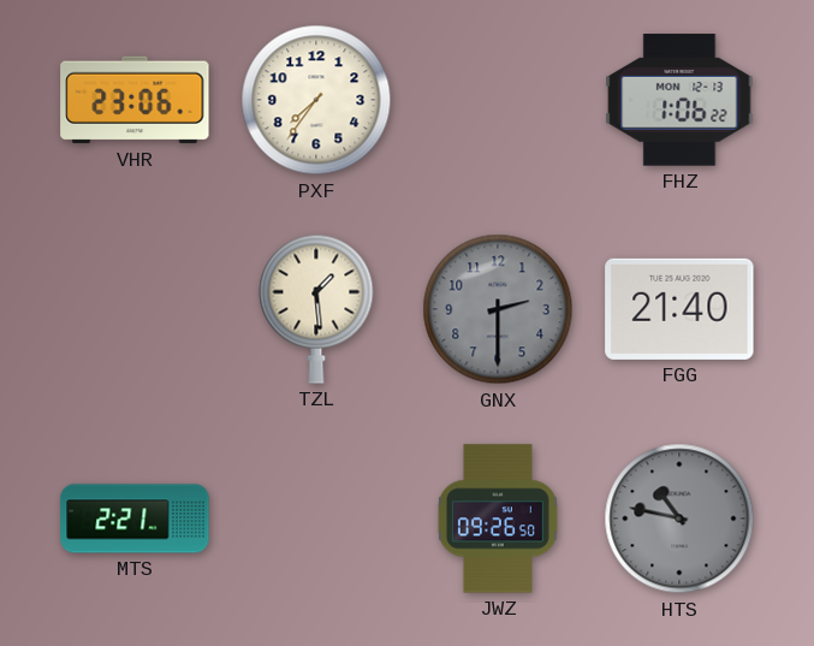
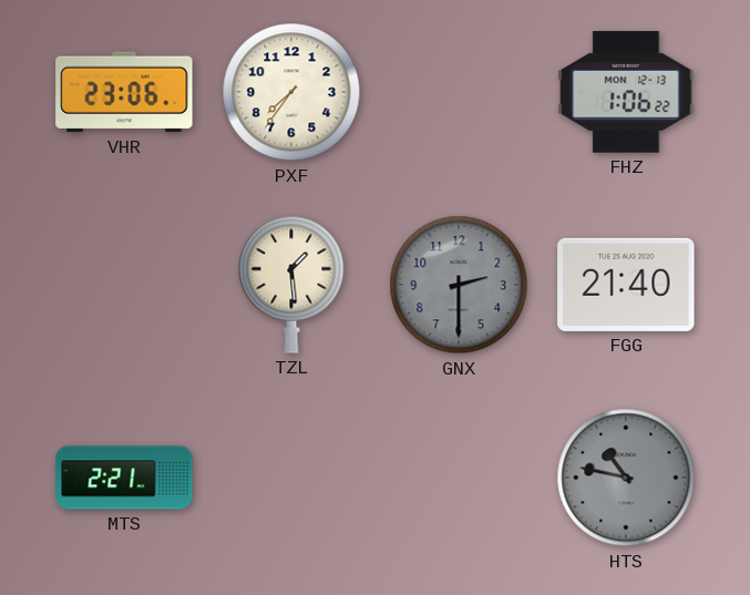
JWZ: 09:26 -> none (498, 518)
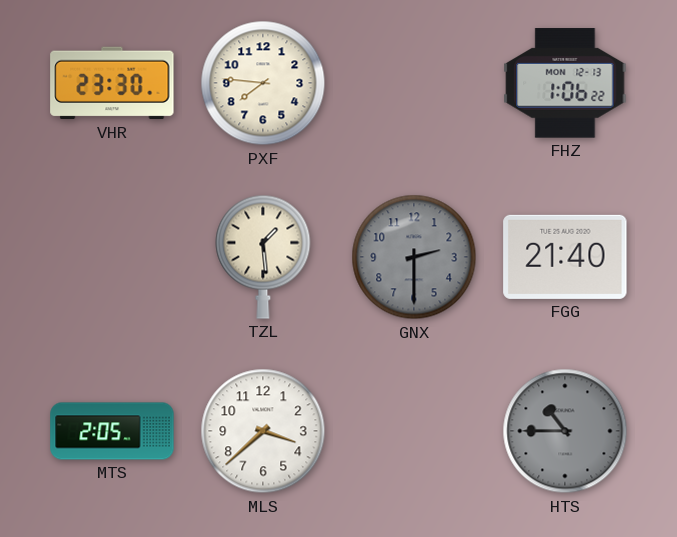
VHR: 23:06 -> 23:30 (112, 83)
PXF: 7:36 -> 7:46 (263, 83)
MTS: 2:21 -> 2:05 (112, 431)
MLS: none -> 3:38 (263, 431)
HTS: 10:47 -> 10:45 (565, 431)
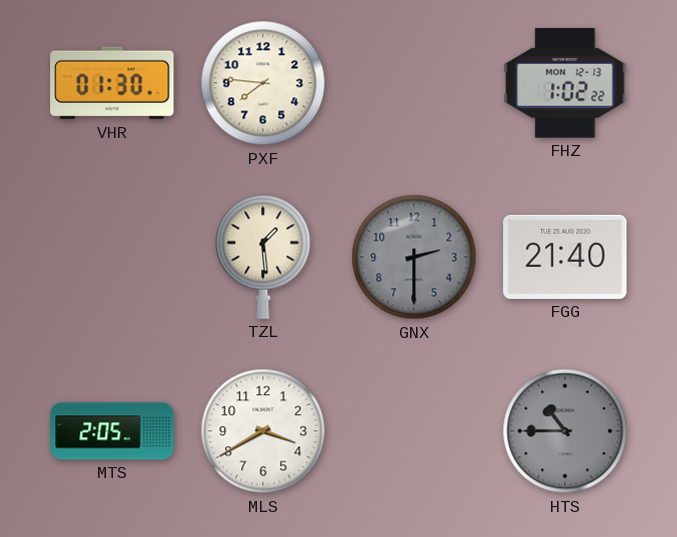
VHR: 23:30 -> 01:30 (112, 83)
FHZ: 1:06 -> 1:02 (565, 83)
MLS: 3:38 -> 3:40 (263, 431)
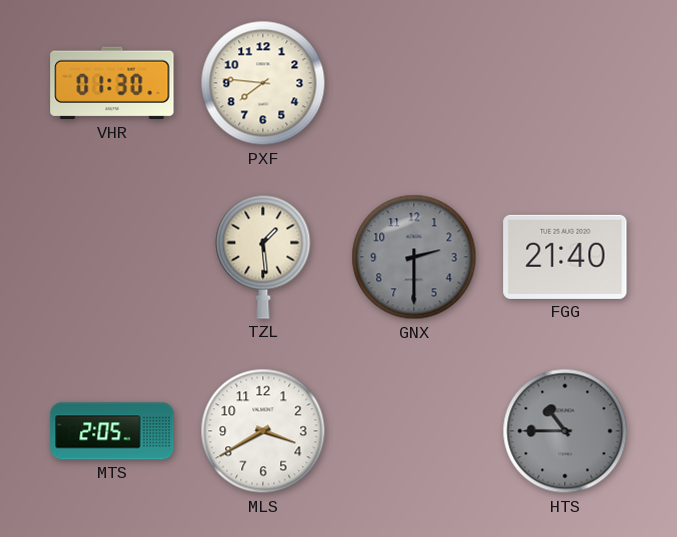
FHZ: 1:02 -> none (565, 83)
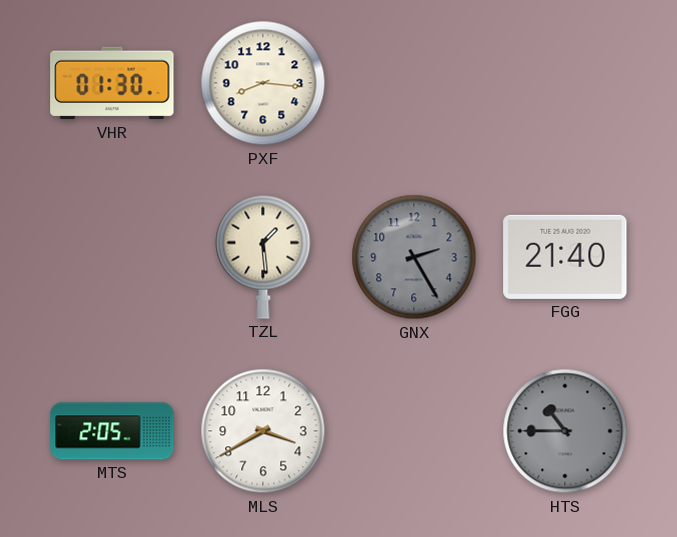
PXF: 7:46 -> 8:16 (263, 83)
GNX: 2:30 -> 2:25 (414, 257)
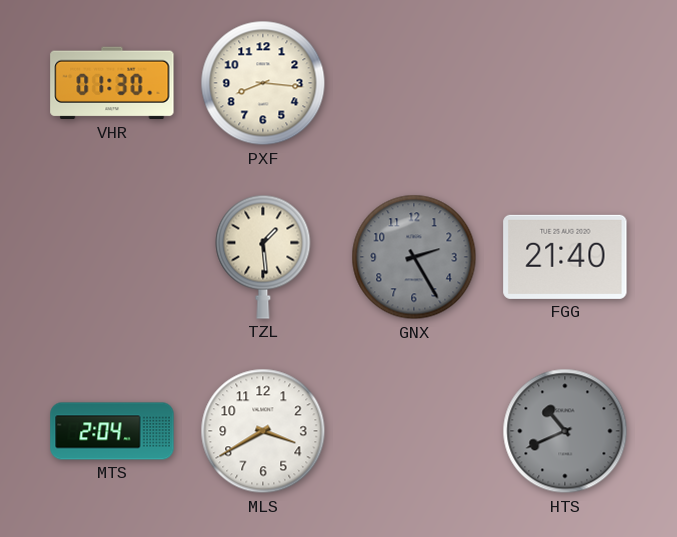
MTS: 2:05 -> 2:04 (112, 431)
HTS: 10:45 -> 10:41 (565, 431)
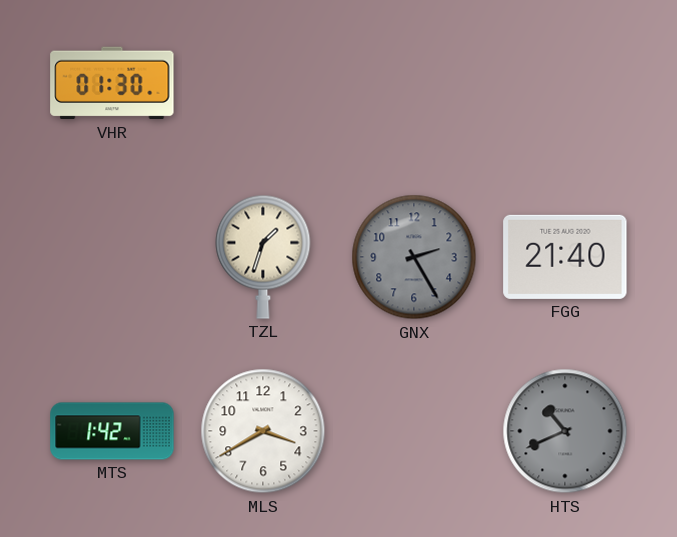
PXF: 8:16 -> none (263, 83)
TZL: 1:29 -> 1:33 (263, 257)
MTS: 2:04 -> 1:42 (112, 431)
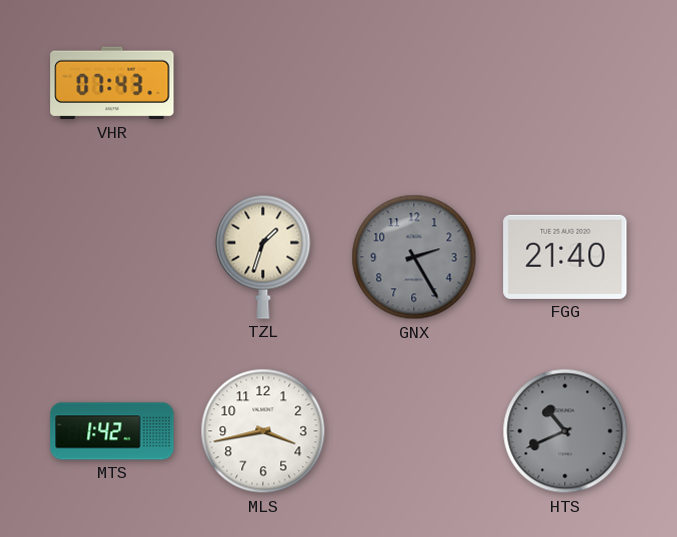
VHR: 01:30 -> 07:43 (112, 83)
MLS: 3:40 -> 3:43 (263, 431)
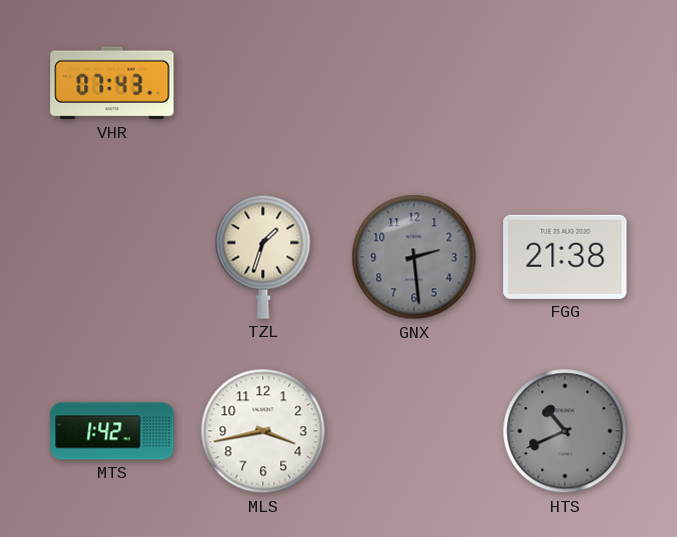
GNX: 2:25 -> 2:29 (414, 257)
FGG: 21:40 -> 21:38 (565, 257)
